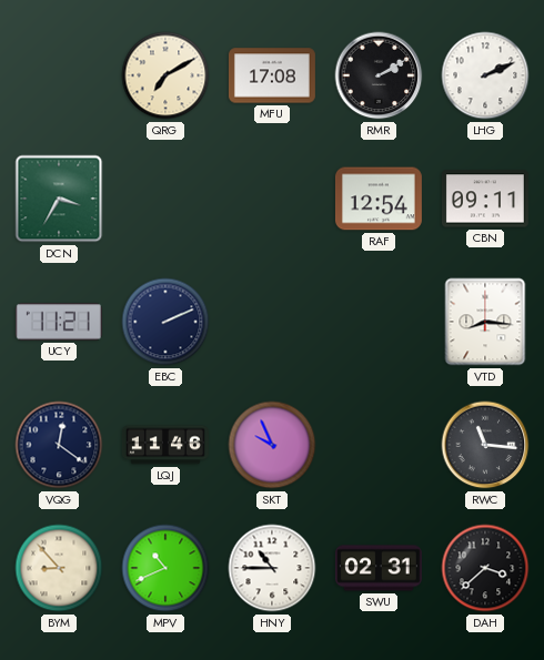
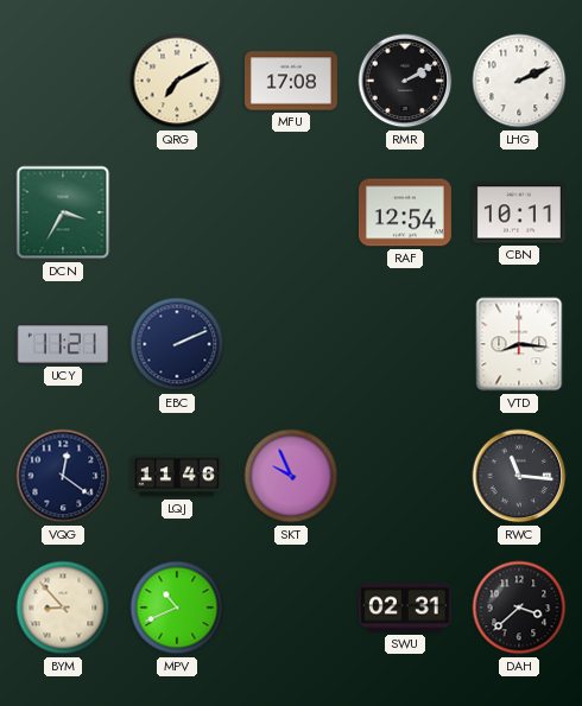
CBN: 09:11 -> 10:11 (519, 212)
HNY: 10:45 -> none (272, 568)
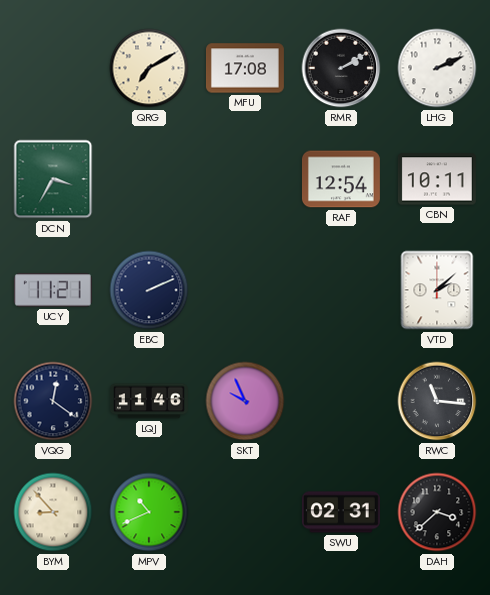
VTD: 8:16 -> 2:08 (437, 290)
